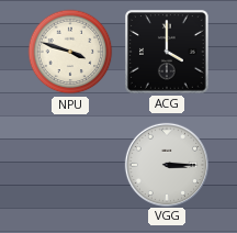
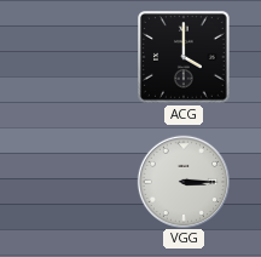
NPU: 3:48 -> none (70, 52)
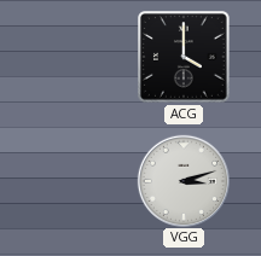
VGG: 3:15 -> 3:12 (182, 180)
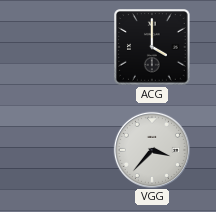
VGG: 3:12 -> 3:37 (151, 149)
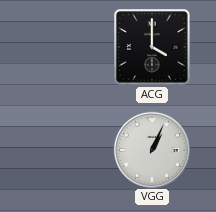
VGG: 3:37 -> 1:04 (151, 149)
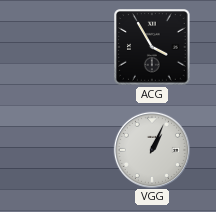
ACG: 4:00 -> 3:55 (152, 47)
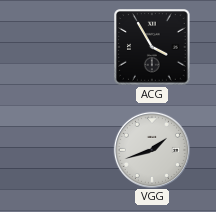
VGG: 1:04 -> 1:42 (151, 149)
